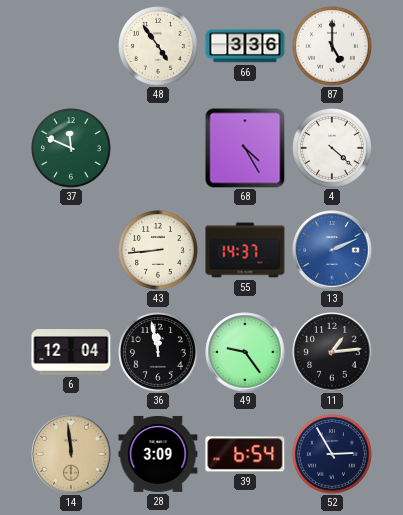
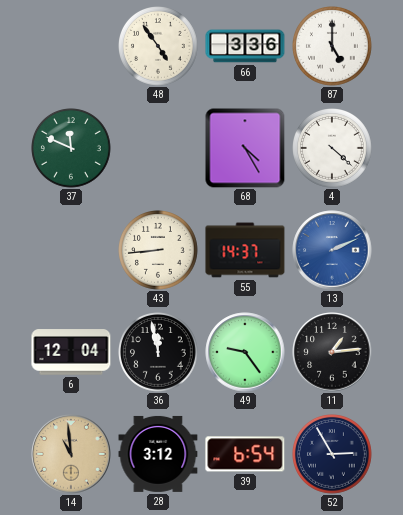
14: 11:59 -> 10:59 (71, 454)
28: 3:09 -> 3:12 (158, 454)
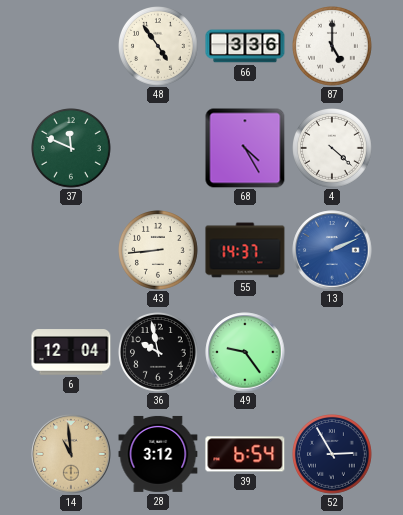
36: 11:58 -> 9:58 (159, 353)
11: 1:14 -> none (332, 352)
